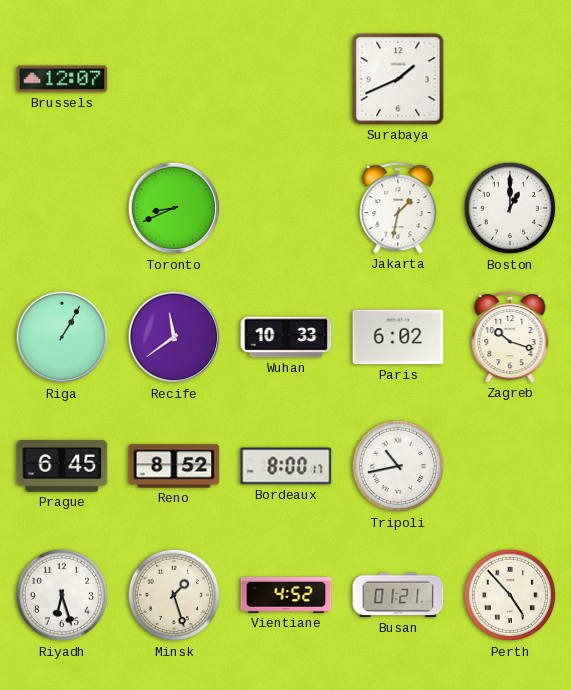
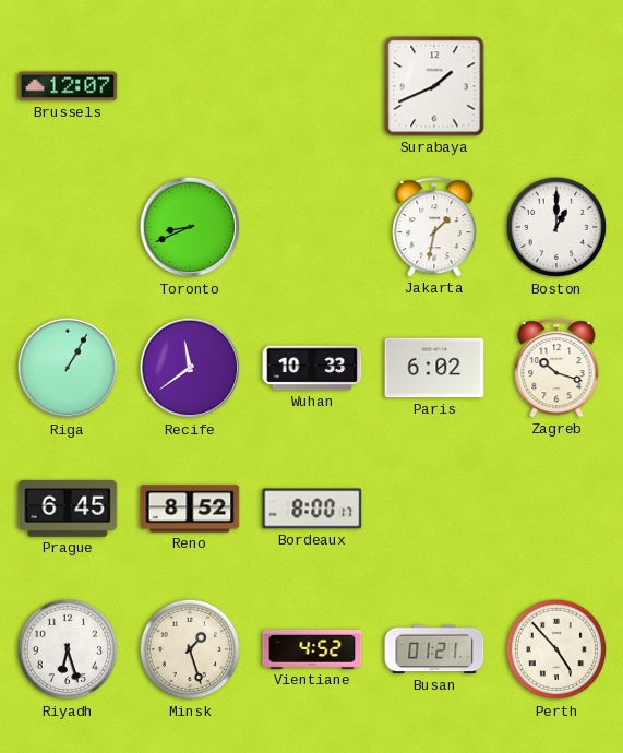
Tripoli: 10:43 -> none (398, 466)
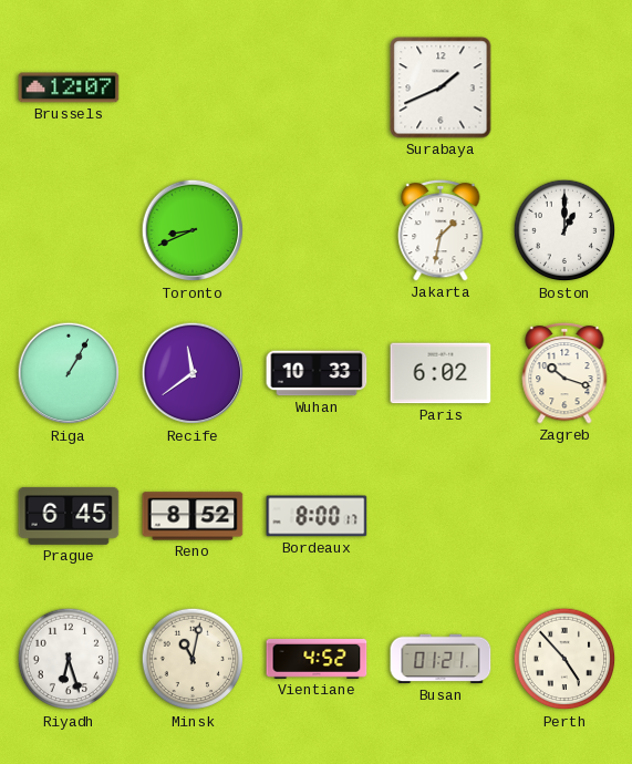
Minsk: 1:27 -> 11:02 (193, 659)
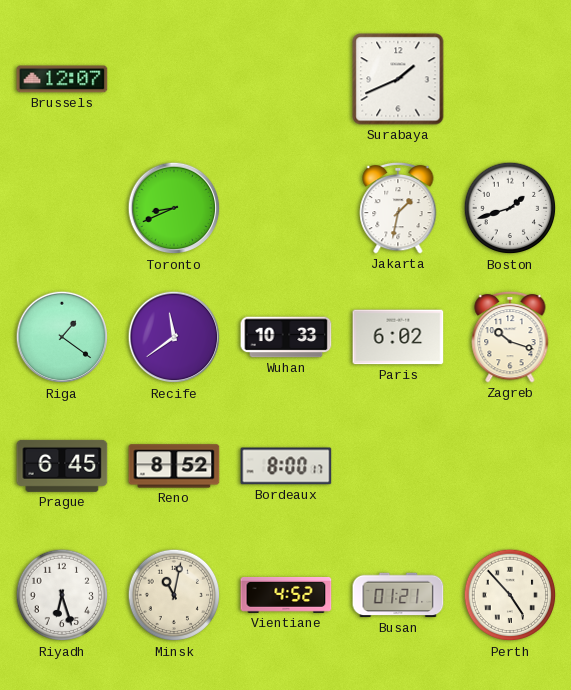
Boston: 1:00 -> 1:42 (510, 208)
Riga: 1:05 -> 1:21 (62, 337)
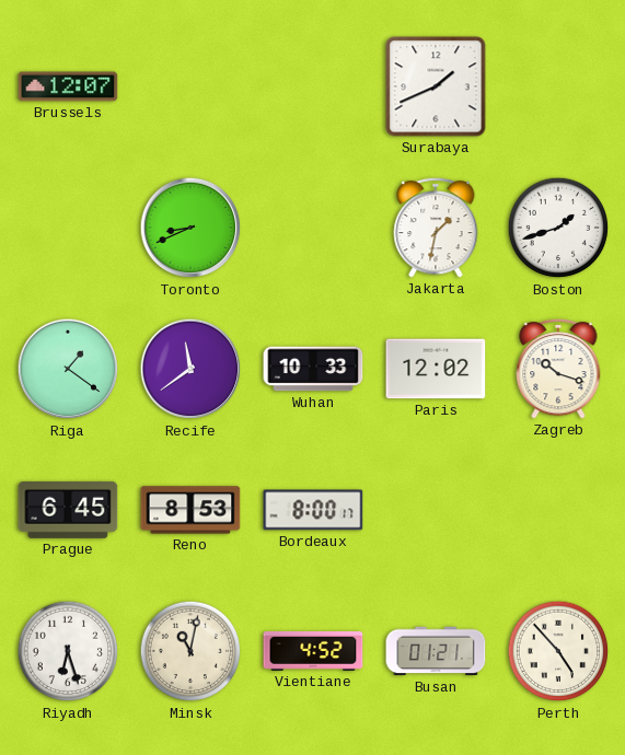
Paris: 6:02 -> 12:02 (436, 369)
Reno: 8:52 -> 8:53 (190, 510)
